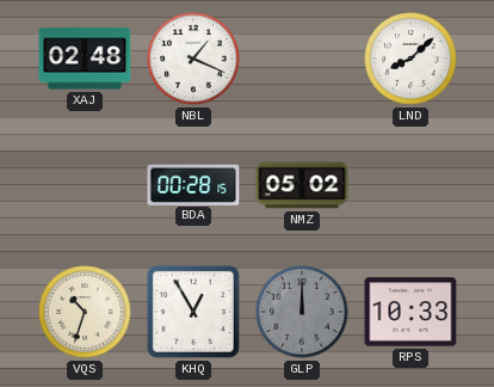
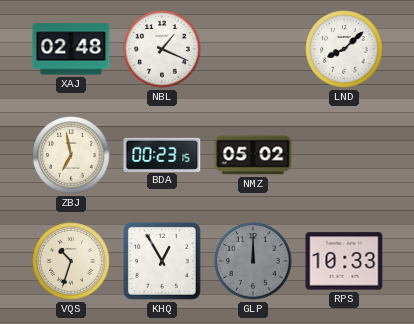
ZBJ: none -> 6:58 (71, 155)
BDA: 00:28 -> 00:23 (162, 154)
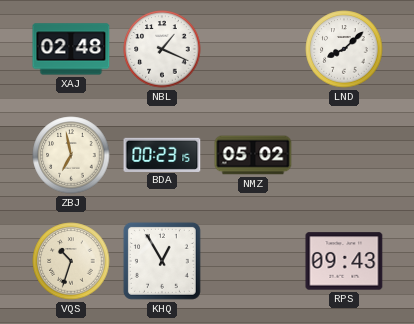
GLP: 12:00 -> none (253, 261)
RPS: 10:33 -> 09:43 (344, 261)
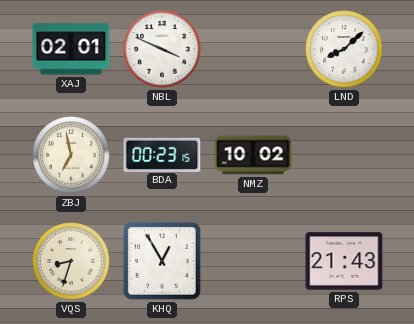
XAJ: 02:48 -> 02:01 (71, 49)
NBL: 1:19 -> 3:49 (162, 49)
NMZ: 05:02 -> 10:02 (253, 155)
VQS: 10:33 -> 8:33 (71, 261)
RPS: 09:43 -> 21:43 (344, 261)
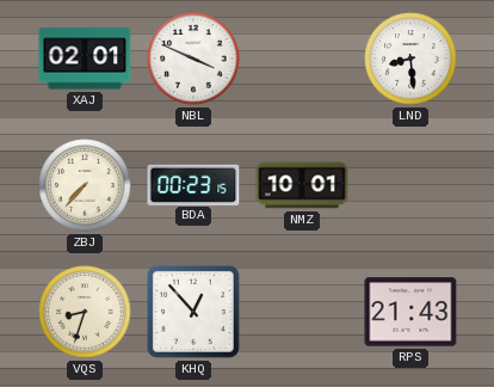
LND: 8:08 -> 8:29 (410, 59)
ZBJ: 6:58 -> 7:37 (85, 185)
NMZ: 10:02 -> 10:01 (302, 185)
KHQ: 12:55 -> 12:53 (193, 312)
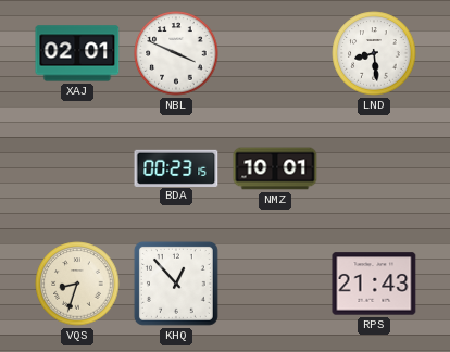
ZBJ: 7:37 -> none (85, 185)
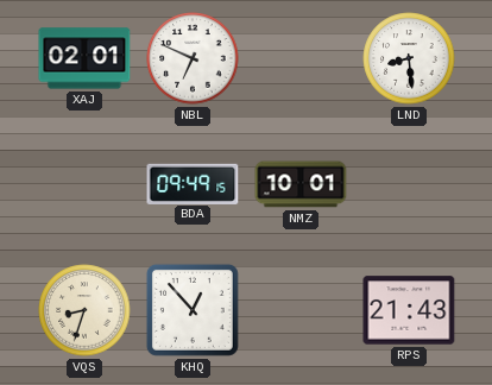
NBL: 3:49 -> 6:49 (193, 58)
BDA: 00:23 -> 09:49 (193, 183)
